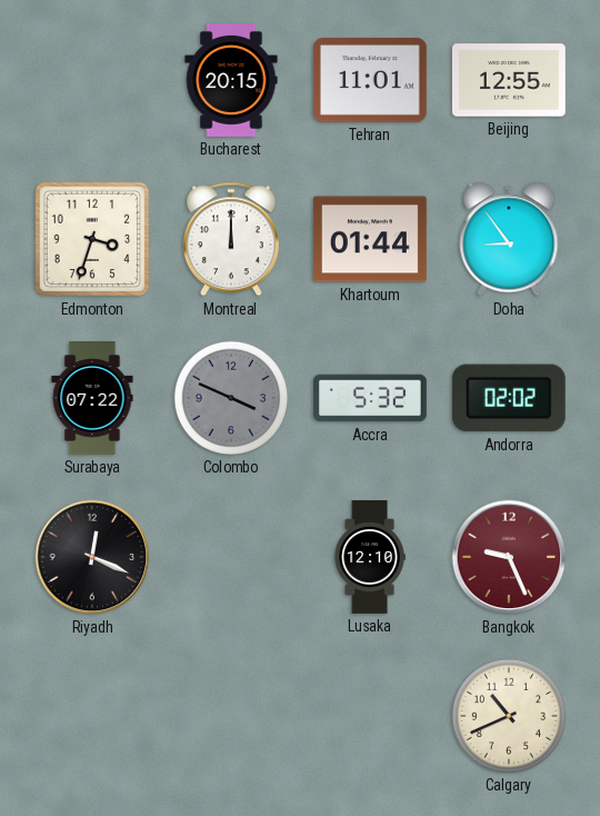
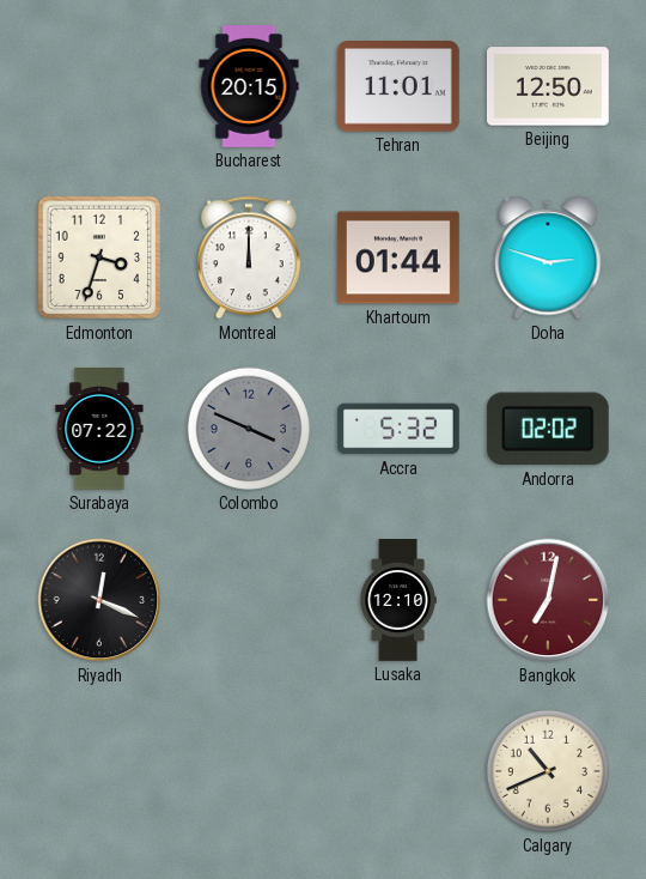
Beijing: 12:55 -> 12:50 (548, 86)
Doha: 8:54 -> 2:48 (548, 257)
Bangkok: 9:26 -> 7:02 (548, 600)
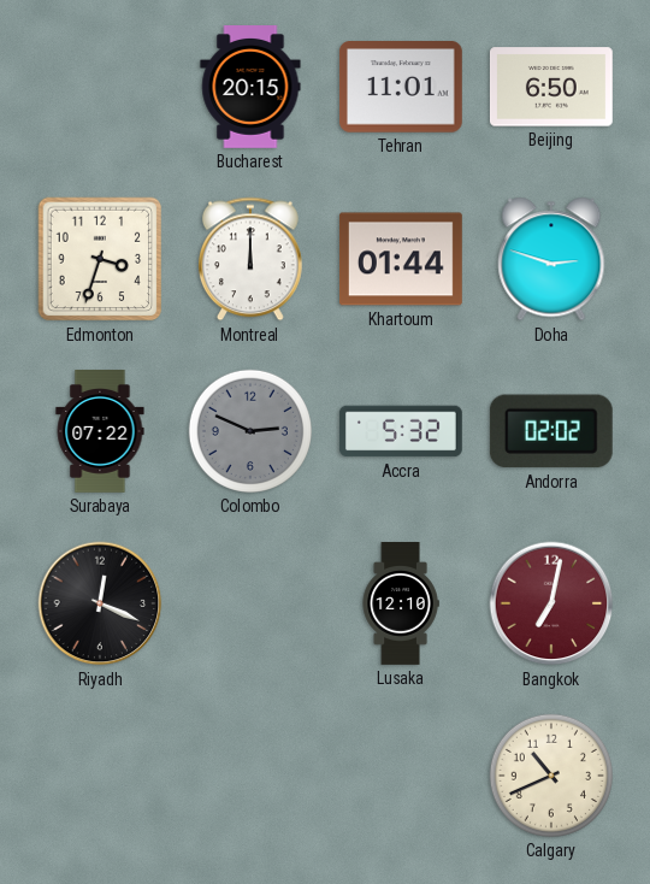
Beijing: 12:50 -> 6:50 (551, 87)
Colombo: 3:49 -> 2:49 (250, 431)
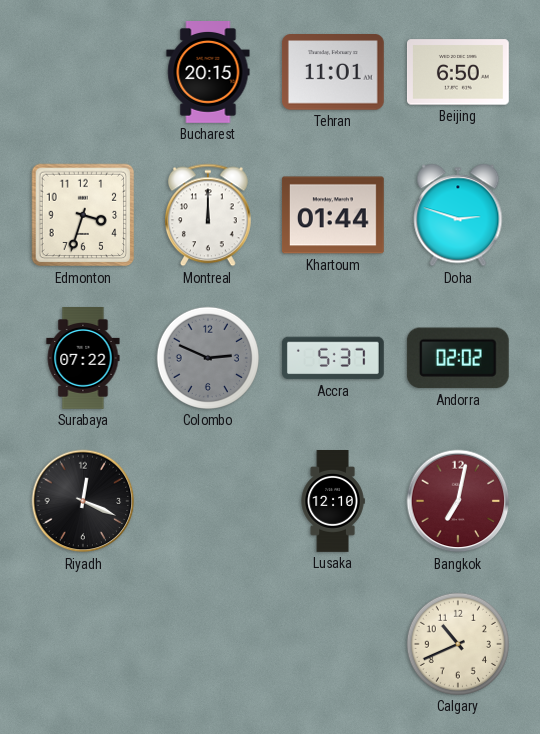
Accra: 5:32 -> 5:37 (333, 358)
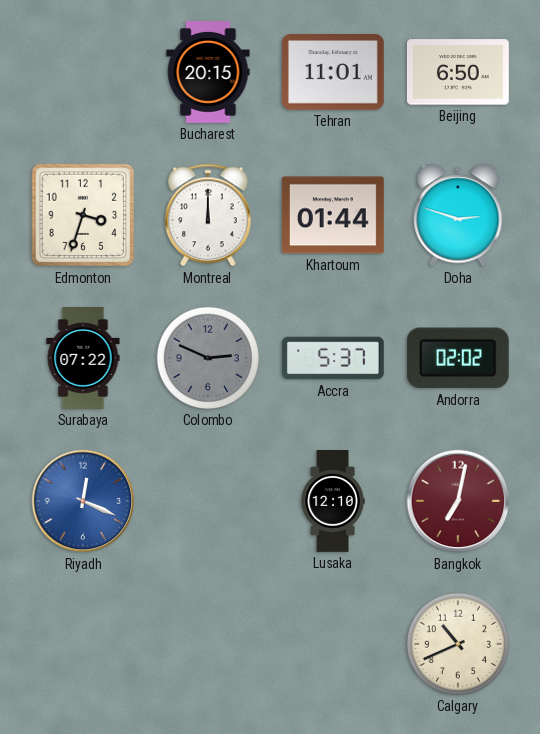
Riyadh dial: black -> blue (83, 501)
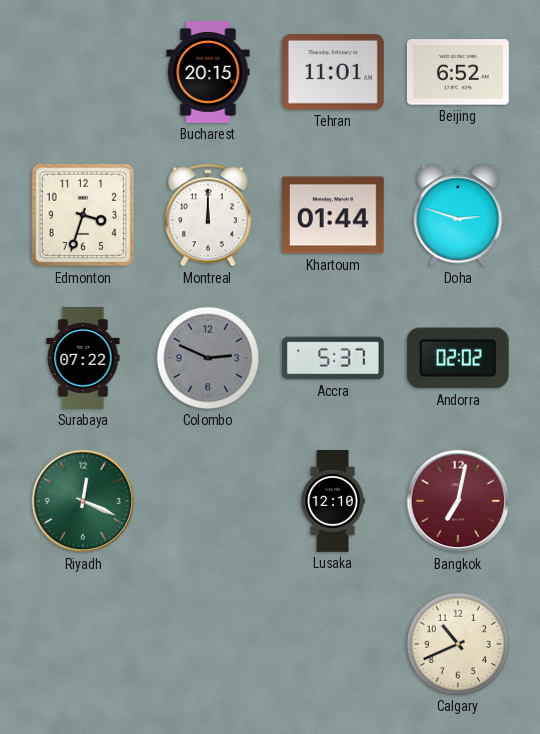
Beijing: 6:50 -> 6:52 (458, 72)
Riyadh dial: blue -> green (83, 501)
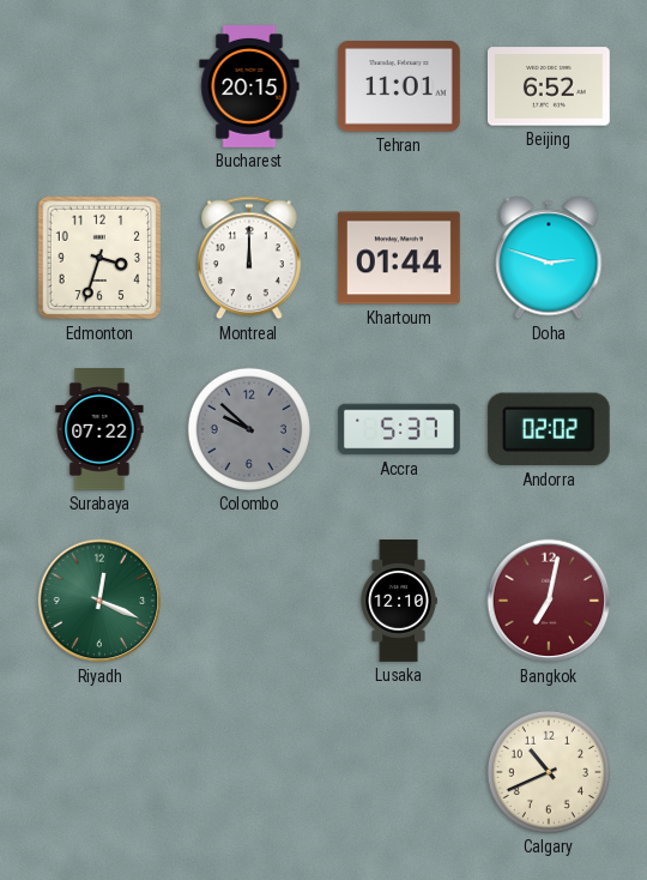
Colombo: 2:49 -> 9:52 (249, 429)
